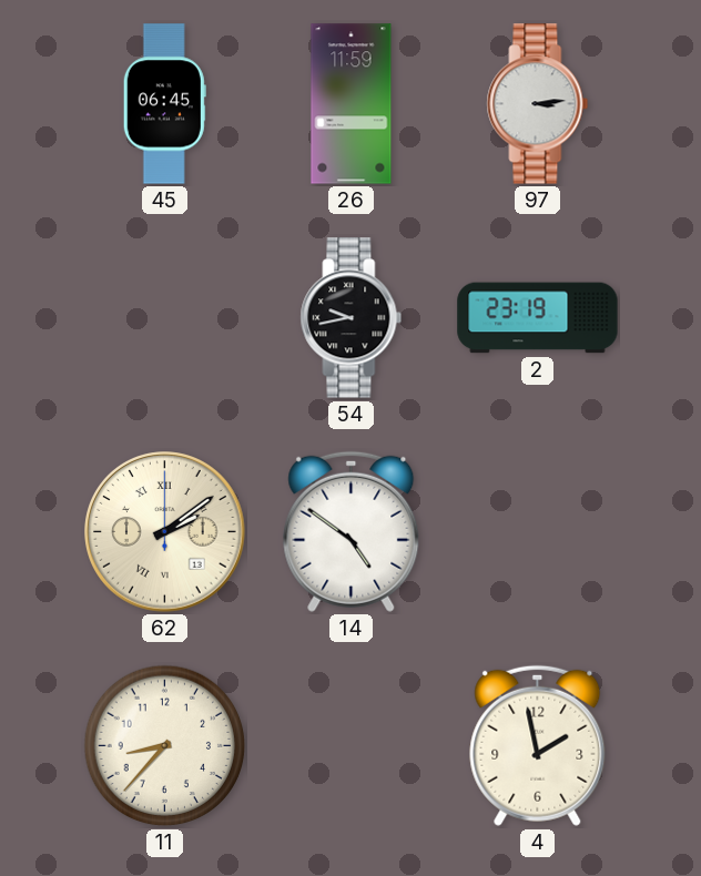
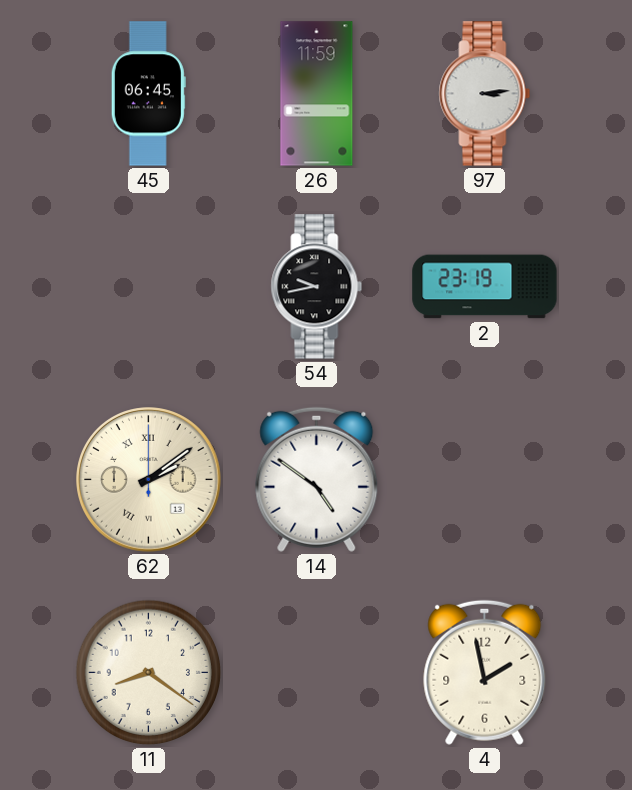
11: 8:37 -> 8:21 (149, 673)
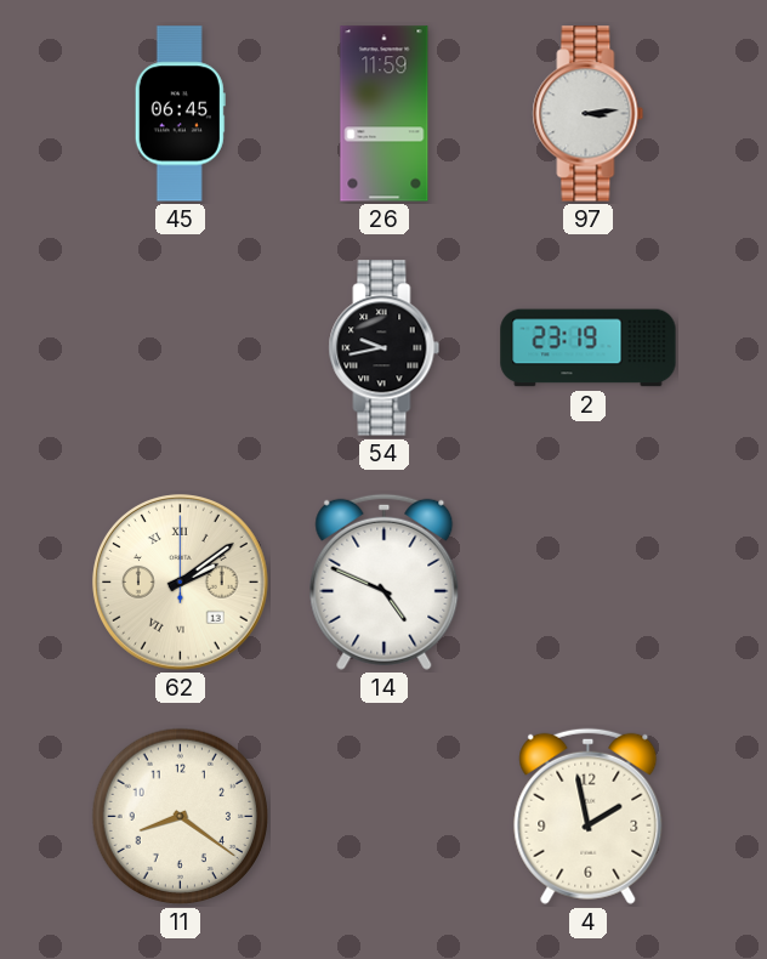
14: 4:51 -> 4:49 (385, 581)
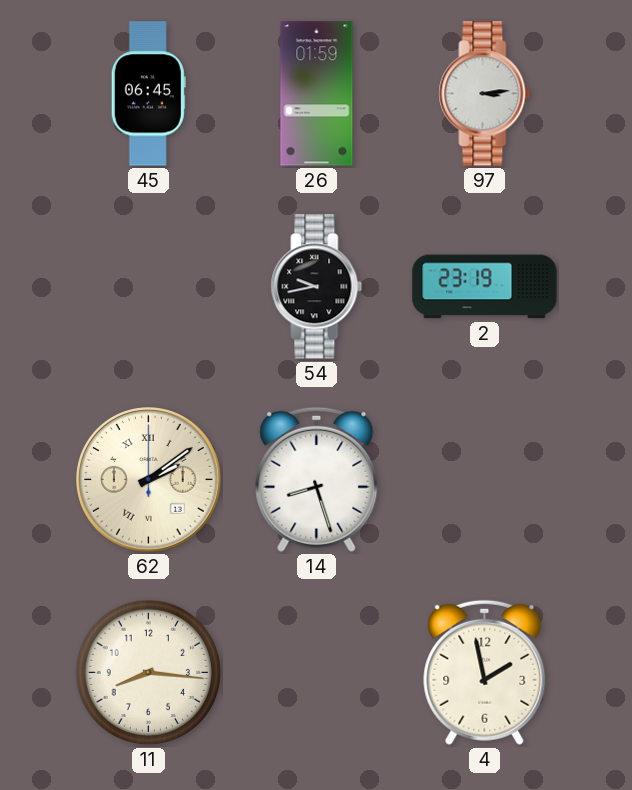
26: 11:59 -> 01:59 (317, 94)
14: 4:49 -> 8:27 (317, 479)
11: 8:21 -> 8:16 (149, 673)
